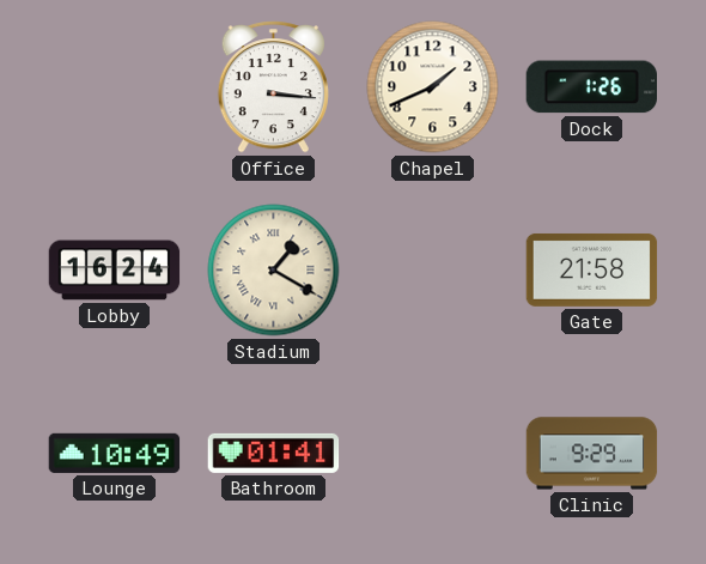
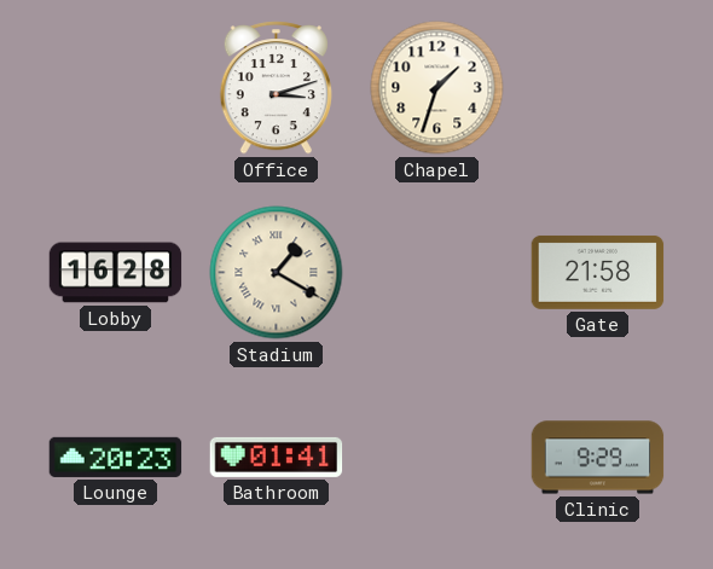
Office: 3:16 -> 3:12 (276, 88)
Chapel: 1:41 -> 1:33 (437, 88)
Dock: 1:26 -> none (591, 87)
Lobby: 16:24 -> 16:28 (116, 273)
Lounge: 10:49 -> 20:23 (116, 457)
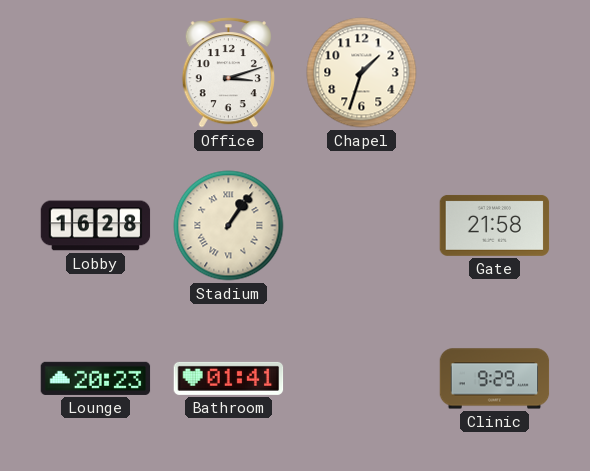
Stadium: 1:20 -> 1:06 (229, 226)
